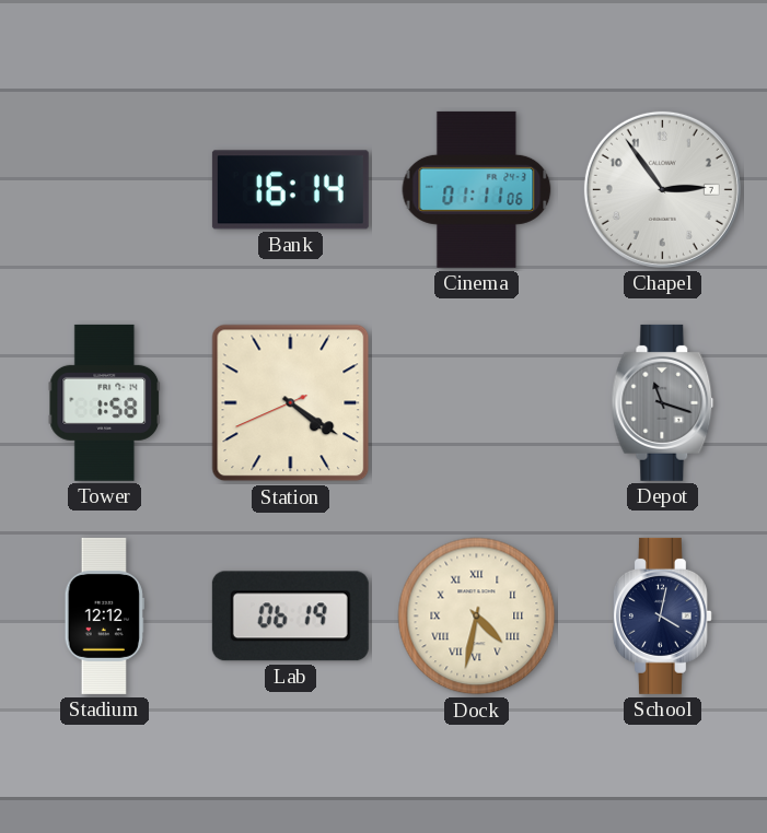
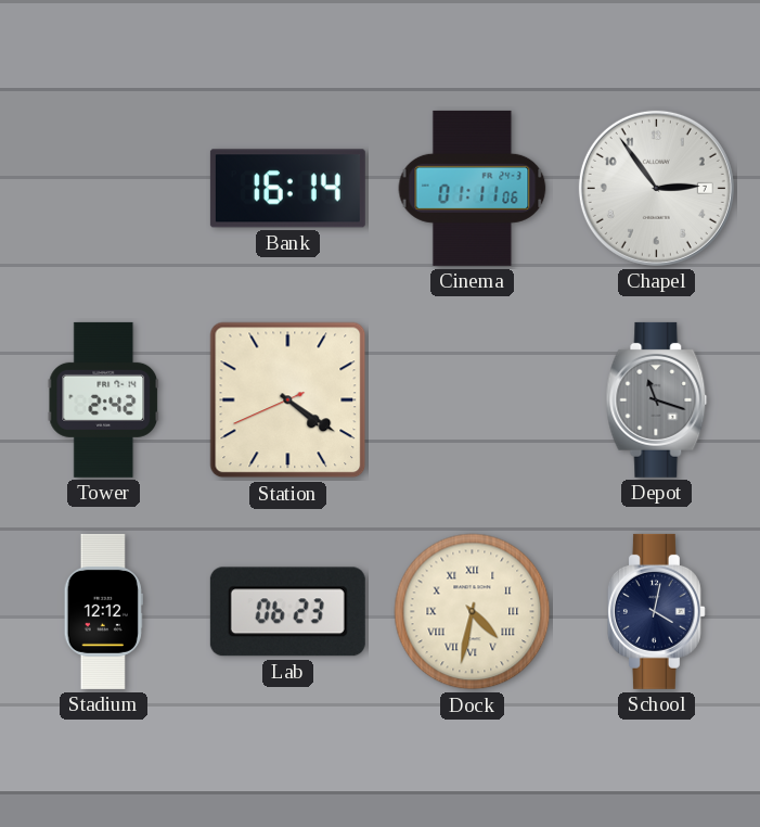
Tower: 1:58 -> 2:42 (104, 399)
Lab: 06:19 -> 06:23 (287, 612)
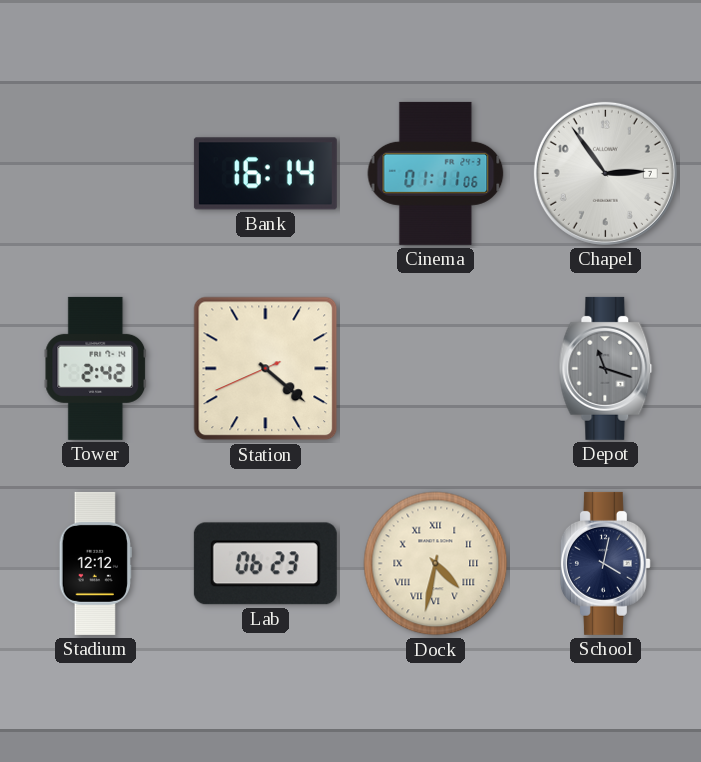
Station: 4:20 -> 4:21 (266, 369)
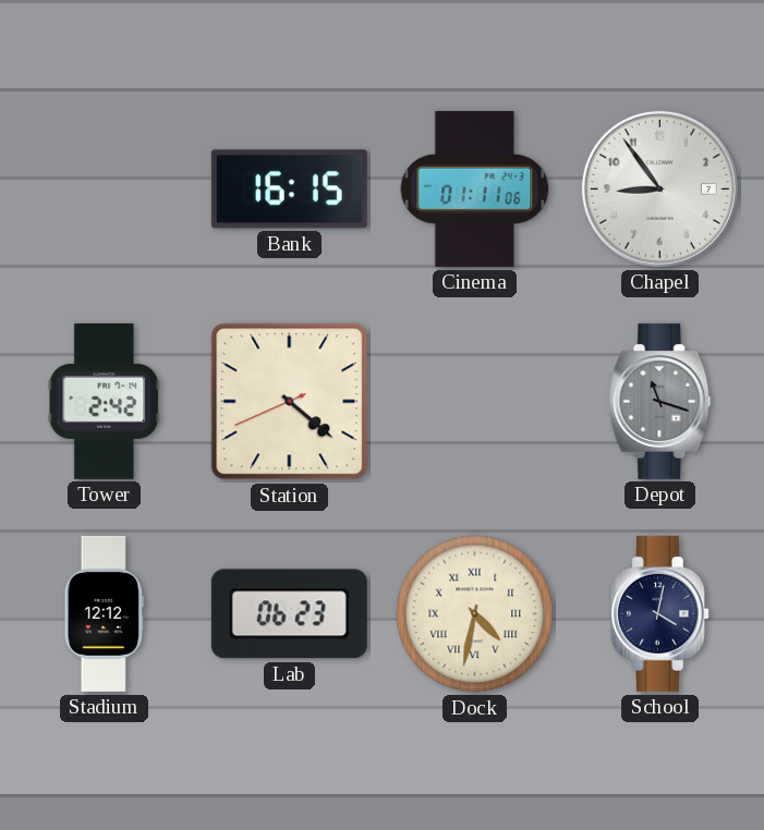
Bank: 16:14 -> 16:15 (289, 190)
Chapel: 2:54 -> 8:54 (659, 188)
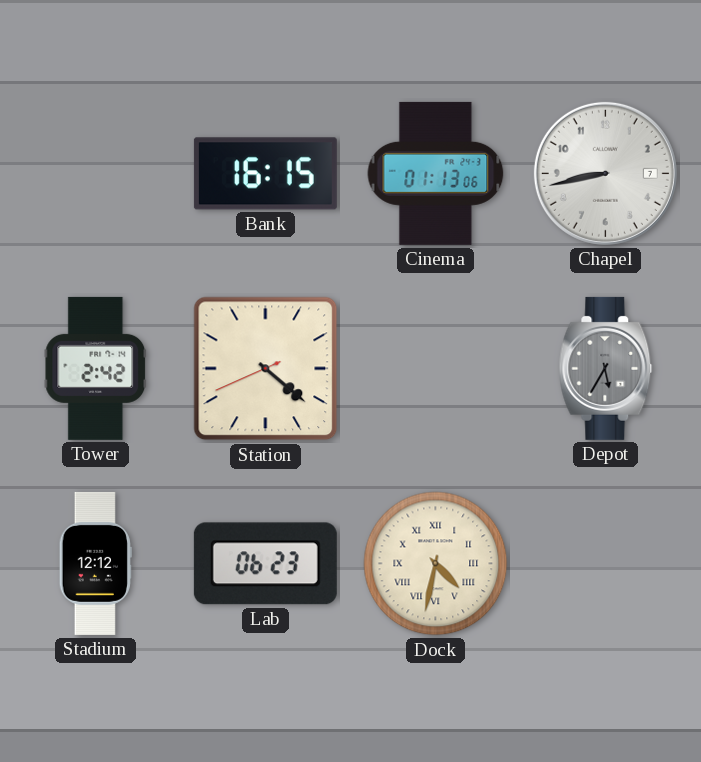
Cinema: 01:11 -> 01:13 (436, 173)
Chapel: 8:54 -> 8:43 (605, 173)
Depot: 11:18 -> 5:35 (606, 368)
School: 4:02 -> none (659, 613)
